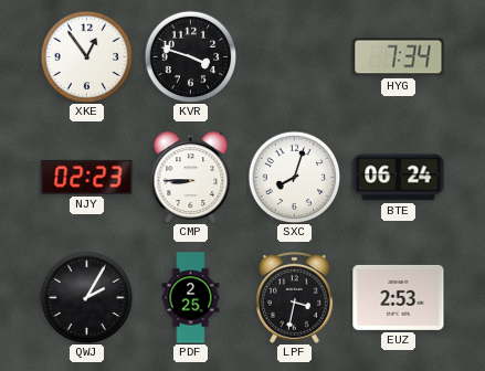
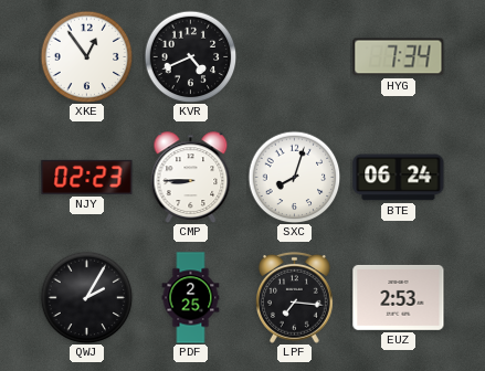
KVR: 3:48 -> 4:41 (190, 56)
LPF: 3:32 -> 7:16 (295, 297)
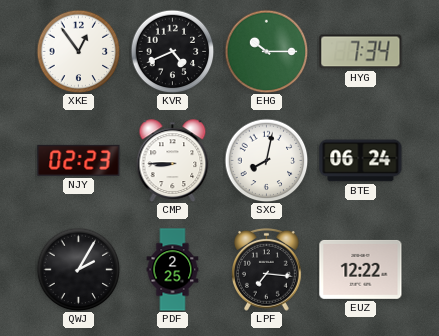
EHG: none -> 10:15 (266, 51)
SXC: 8:03 -> 8:02 (266, 160)
EUZ: 2:53 -> 12:22 (361, 269)
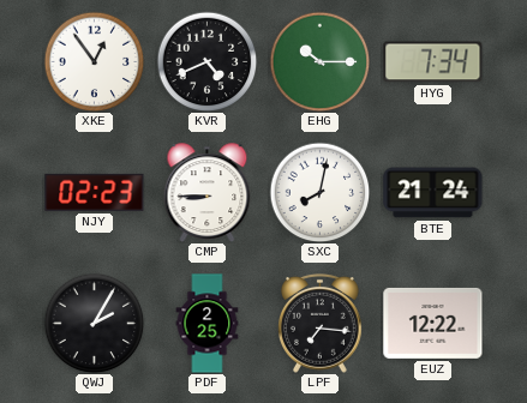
BTE: 06:24 -> 21:24 (433, 193)
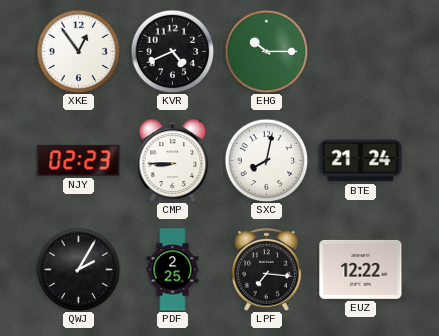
HYG: 7:34 -> none (433, 62)
